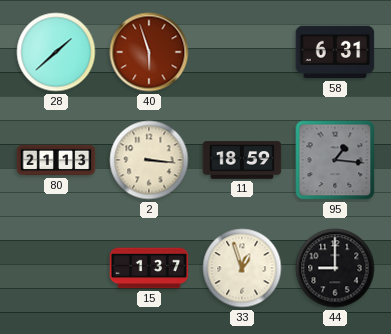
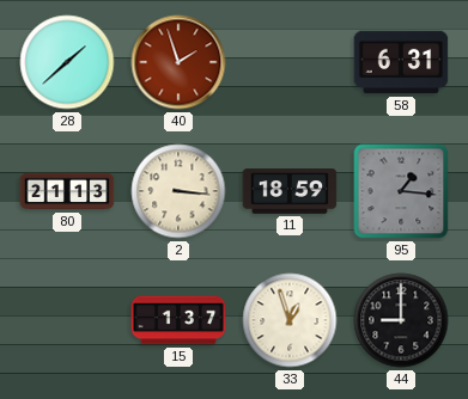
40: 5:57 -> 1:57 (178, 62)
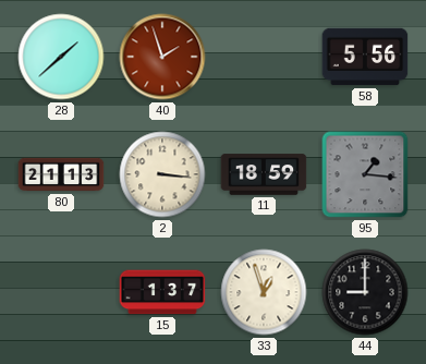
58: 6:31 -> 5:56 (365, 57)
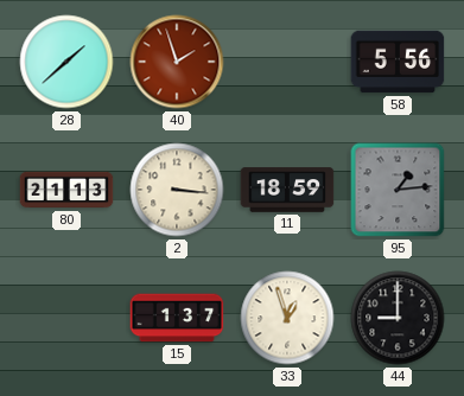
95: 1:16 -> 1:14 (398, 190)
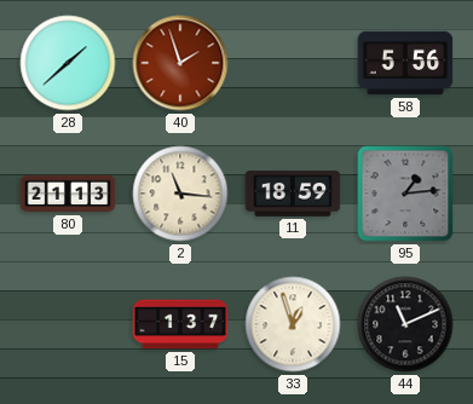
2: 3:16 -> 11:16 (180, 194)
44: 9:00 -> 11:11 (405, 324)
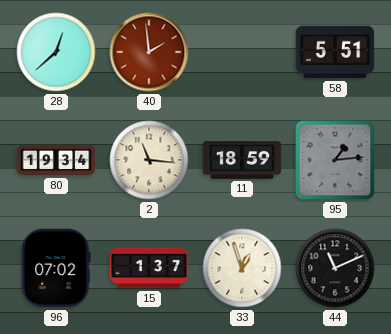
28: 1:38 -> 12:38 (56, 52)
40: 1:57 -> 1:59 (149, 52)
58: 5:56 -> 5:51 (335, 52)
80: 21:13 -> 19:34 (56, 160)
96: none -> 07:02 (56, 268)
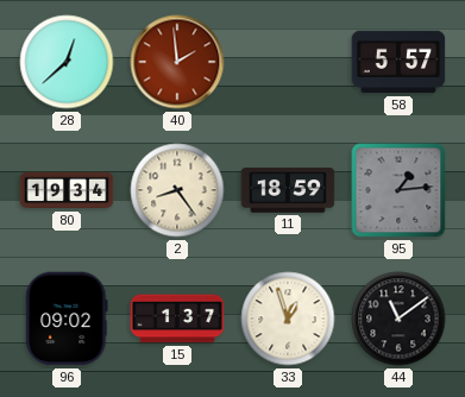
58: 5:51 -> 5:57 (398, 62)
2: 11:16 -> 8:24 (177, 190)
96: 07:02 -> 09:02 (67, 319)
44: 11:11 -> 11:09 (398, 319)
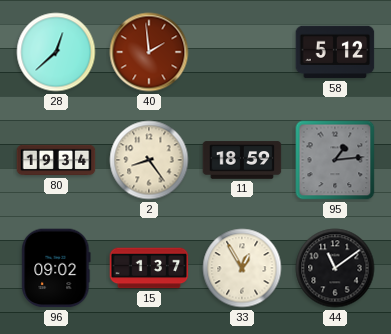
58: 5:57 -> 5:12 (335, 52)
33: 12:57 -> 12:55 (242, 268)
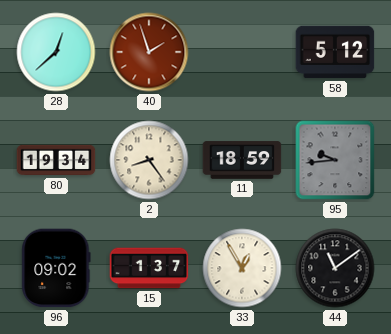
40: 1:59 -> 1:57 (149, 52)
95: 1:14 -> 9:44 (335, 160)
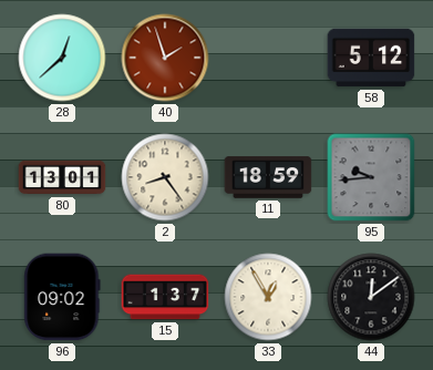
80: 19:34 -> 13:01 (62, 177)
44: 11:09 -> 12:09 (371, 297)
